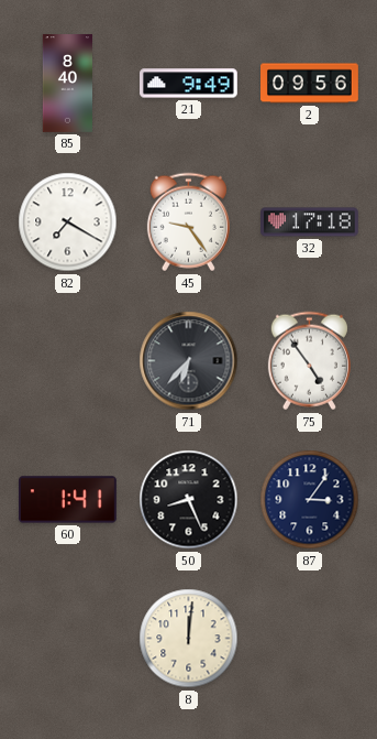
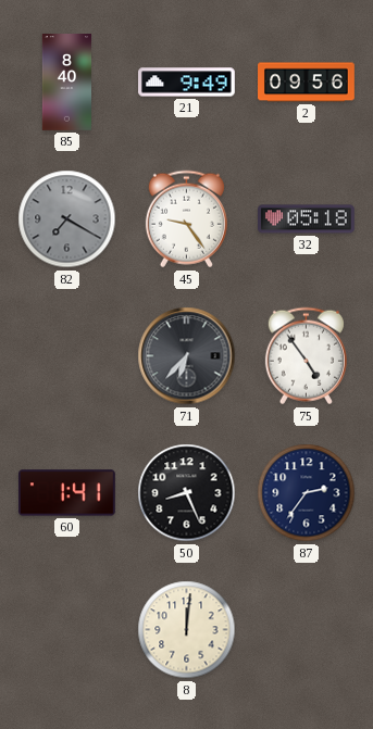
82 dial: white -> grey (67, 219)
32: 17:18 -> 05:18 (307, 219)
87: 3:06 -> 2:36 (307, 493)
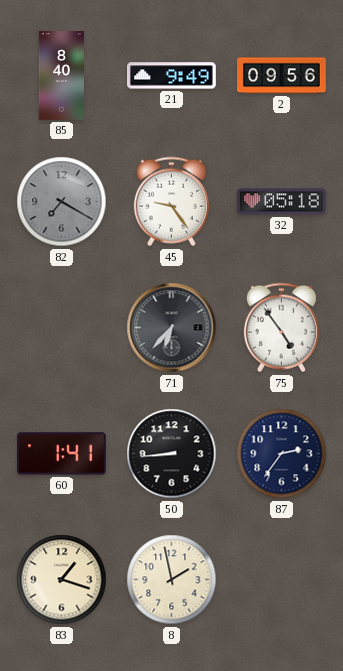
50: 8:26 -> 8:44 (172, 454)
83: none -> 1:18 (62, 580)
8: 12:01 -> 1:58 (172, 580)
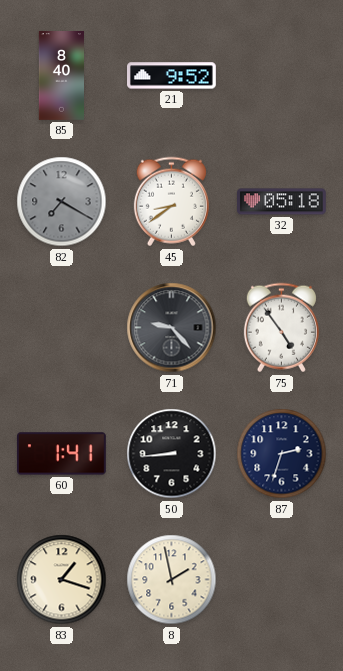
21: 9:49 -> 9:52 (172, 76)
2: 09:56 -> none (282, 76)
45: 9:24 -> 8:39 (171, 202)
71: 6:37 -> 9:23 (172, 328)
87: 2:36 -> 2:33 (282, 454)
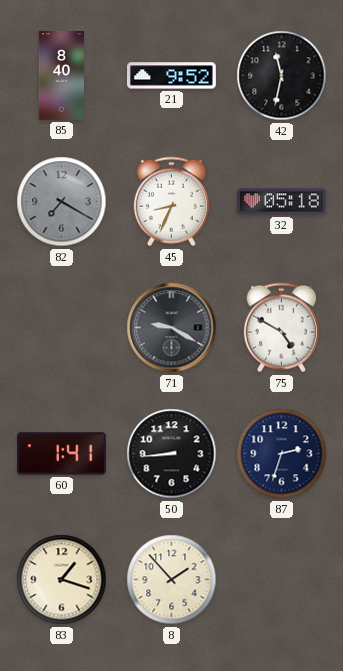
42: none -> 11:32 (282, 76)
45: 8:39 -> 8:34 (171, 202)
71: 9:23 -> 9:20 (172, 328)
75: 4:54 -> 4:50 (281, 328)
8: 1:58 -> 1:53 (172, 580)
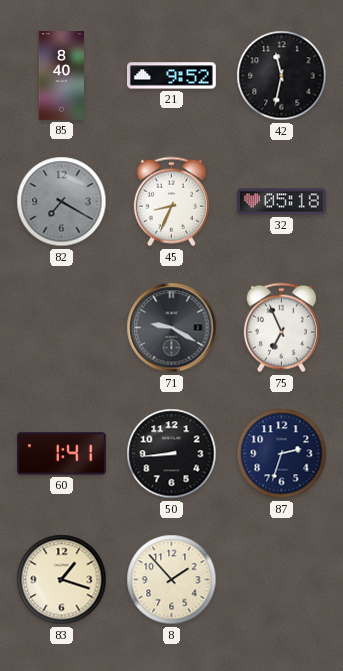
75: 4:50 -> 6:56 (281, 328)
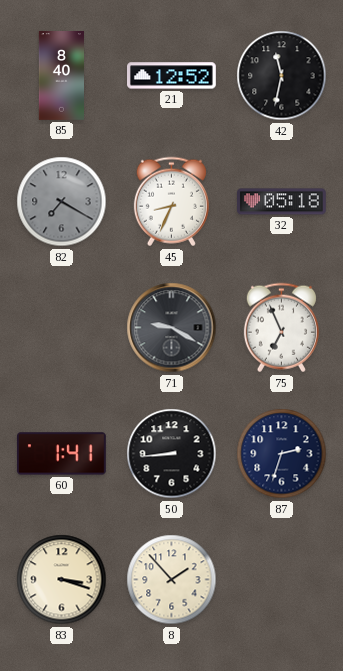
21: 9:52 -> 12:52 (172, 76)
83: 1:18 -> 3:18 (62, 580)
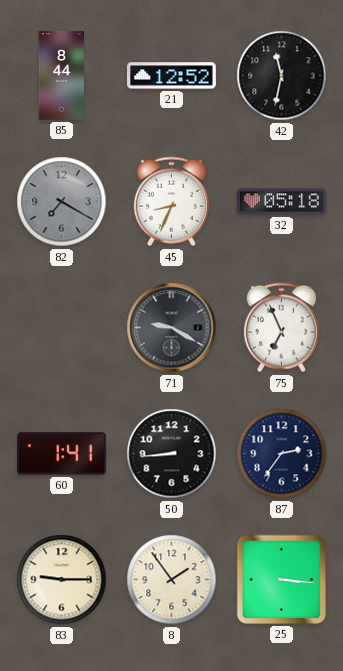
85: 8:40 -> 8:44 (61, 76)
87: 2:33 -> 2:36 (282, 454)
83: 3:18 -> 9:15 (62, 580)
8: 1:53 -> 1:54 (172, 580)
25: none -> 3:16 (281, 579)
